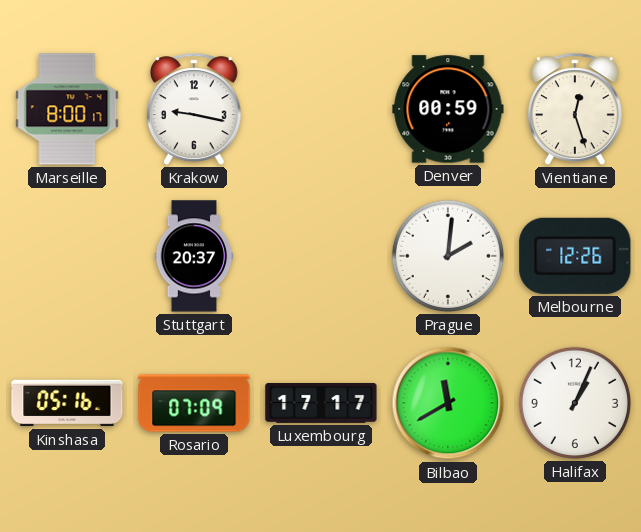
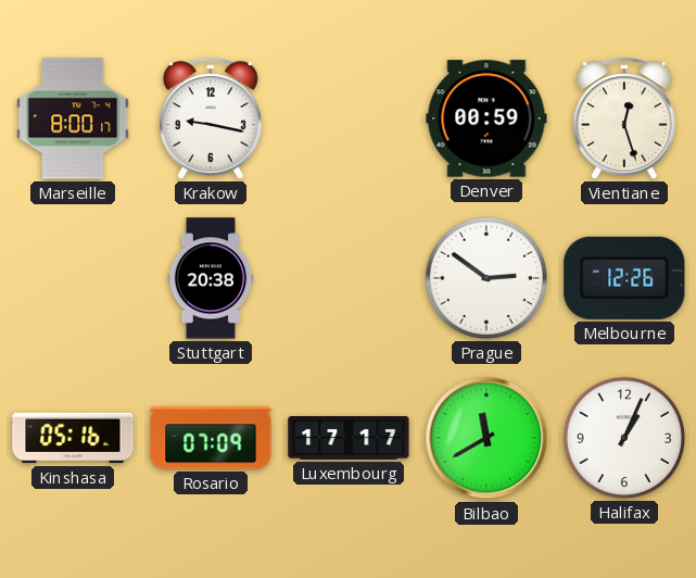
Stuttgart: 20:37 -> 20:38 (211, 278)
Prague: 2:01 -> 2:51 (486, 278)
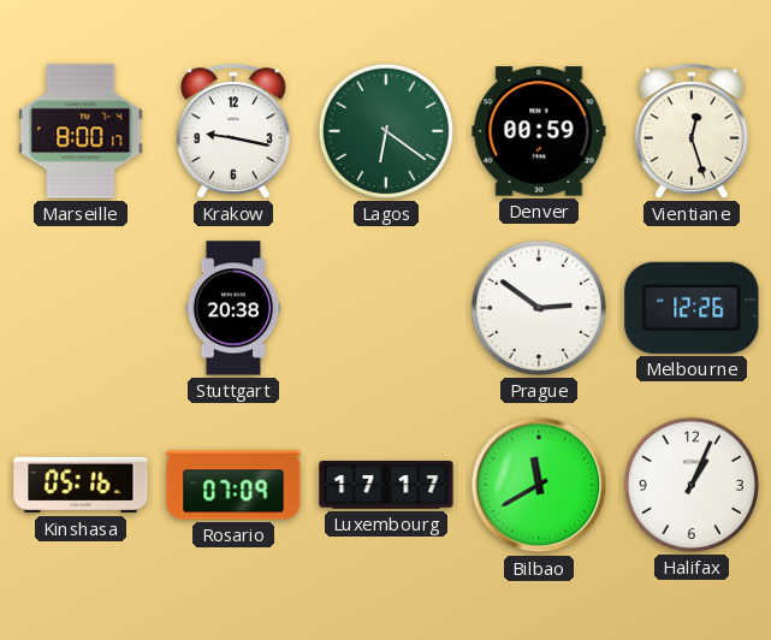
Lagos: none -> 6:21 (386, 131)
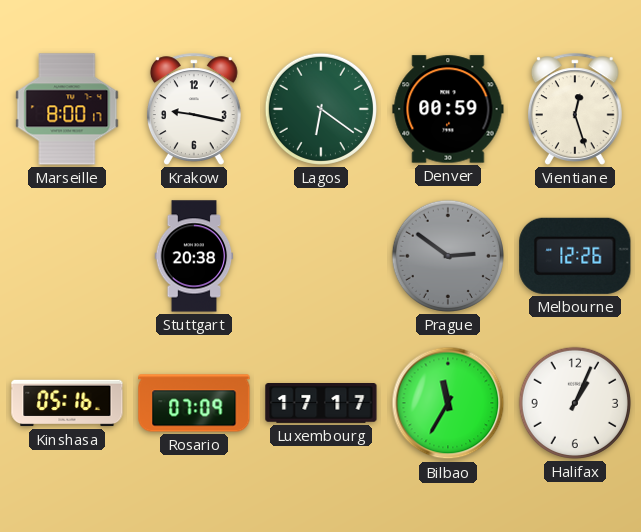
Prague dial: white -> grey (448, 256)
Bilbao: 11:40 -> 11:35 (448, 403)
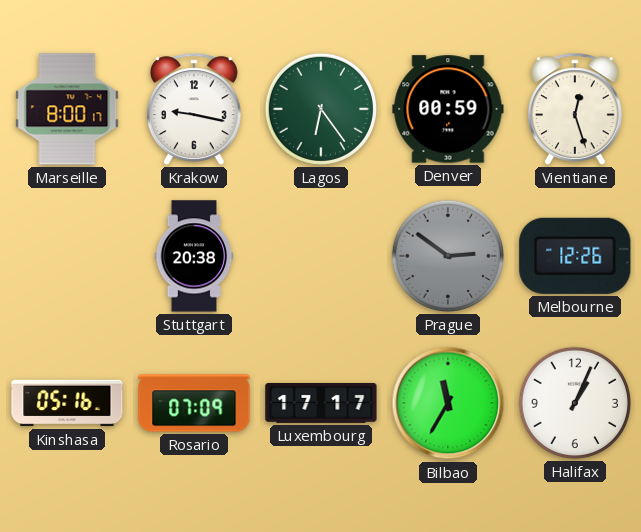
Lagos: 6:21 -> 6:24 (321, 109)
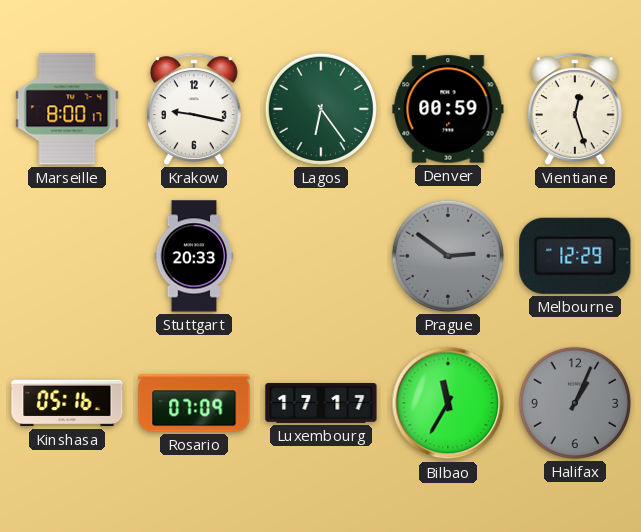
Stuttgart: 20:38 -> 20:33 (194, 256)
Melbourne: 12:26 -> 12:29 (575, 256)
Halifax dial: white -> grey (575, 403)
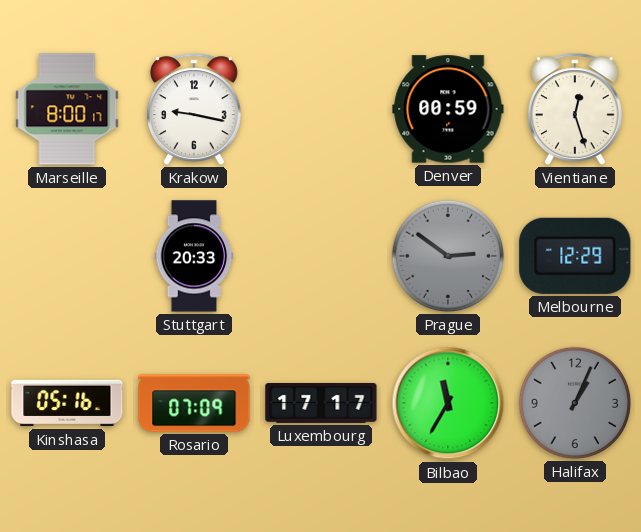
Lagos: 6:24 -> none (321, 109)
